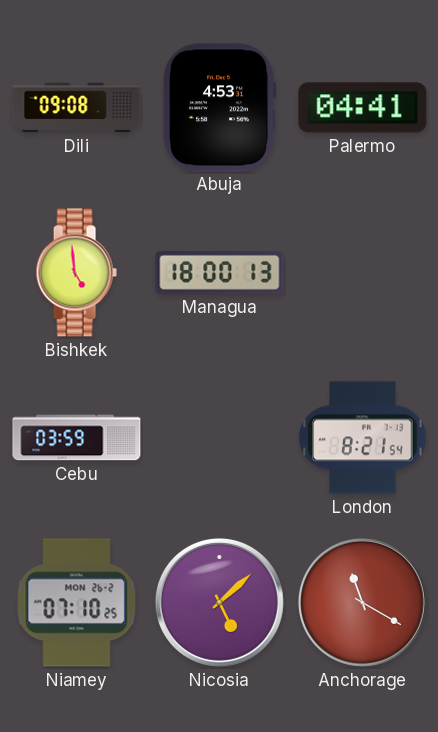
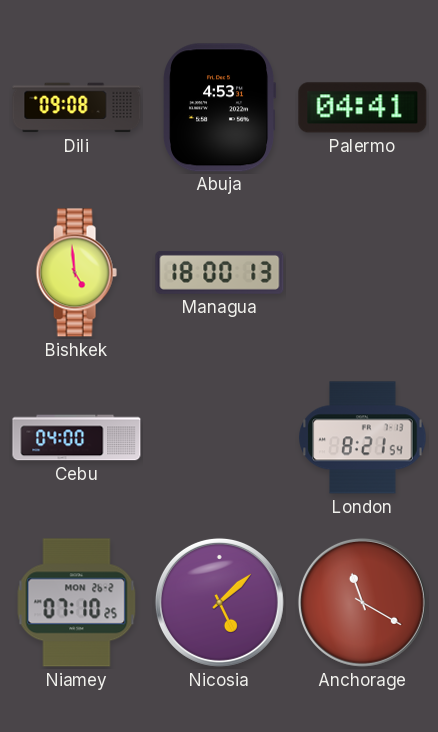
Cebu: 03:59 -> 04:00 (77, 438)
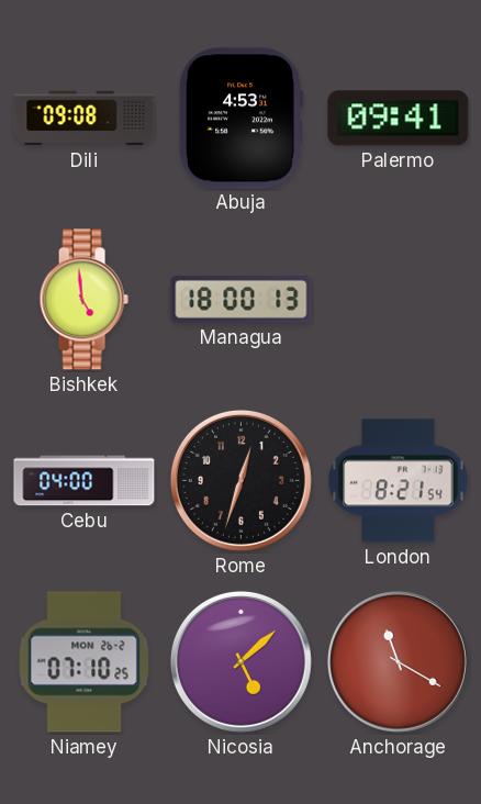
Palermo: 04:41 -> 09:41 (399, 119)
Rome: none -> 12:33 (240, 480)
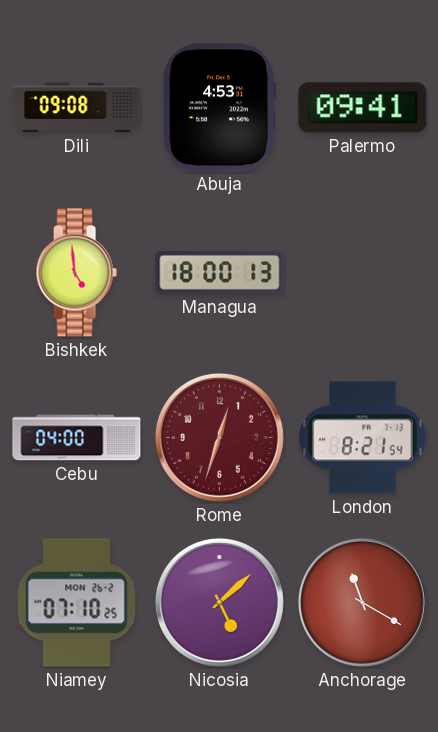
Rome dial: black -> burgundy (219, 437)
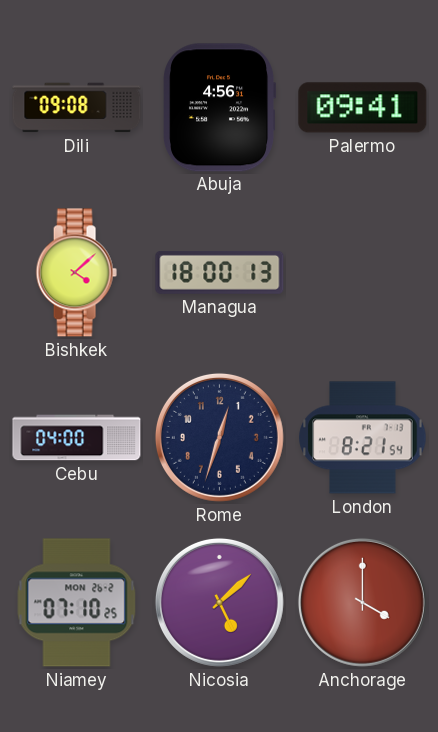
Abuja: 4:53 -> 4:56 (219, 108)
Bishkek: 4:59 -> 4:08 (76, 273)
Rome dial: burgundy -> navy (219, 437)
Anchorage: 11:20 -> 4:00 (362, 602)
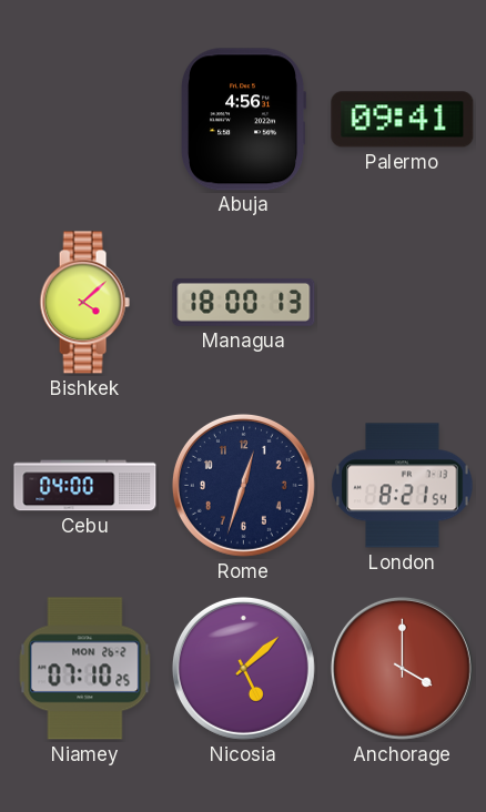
Dili: 09:08 -> none (77, 108)
